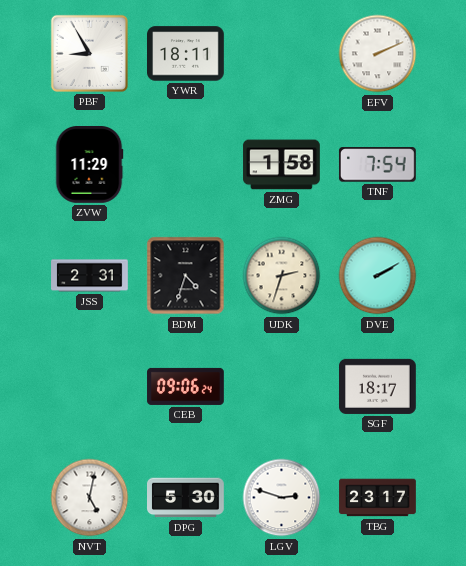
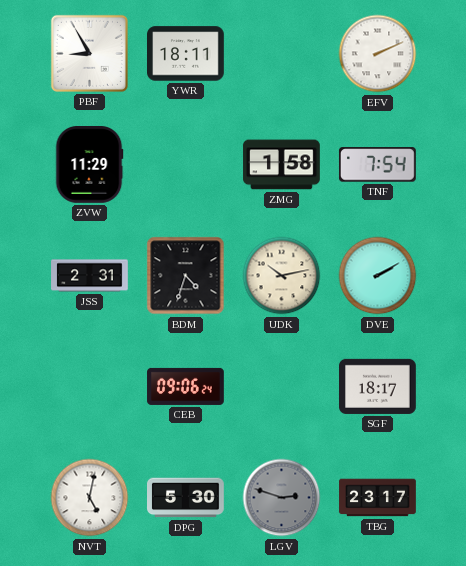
UDK: 2:33 -> 10:13 (282, 276)
LGV dial: white -> grey (282, 498)
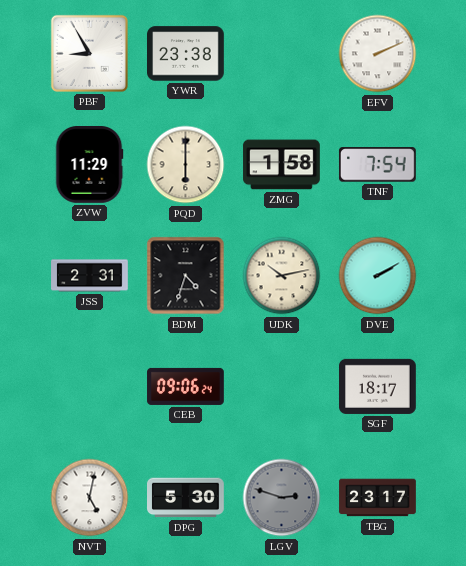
YWR: 18:11 -> 23:38 (186, 54)
PQD: none -> 6:00 (186, 165)
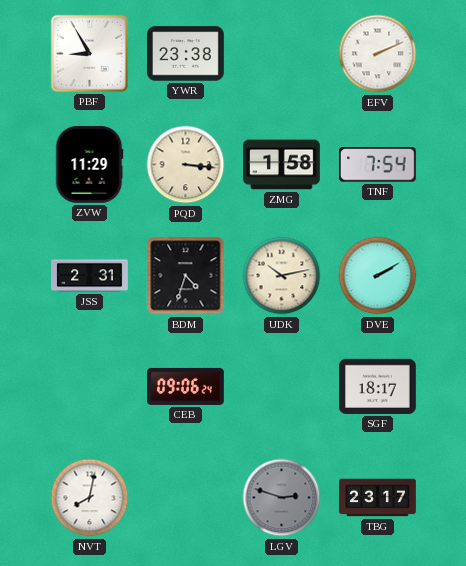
PQD: 6:00 -> 3:16 (186, 165)
NVT: 5:02 -> 8:02 (90, 498)
DPG: 5:30 -> none (186, 498)
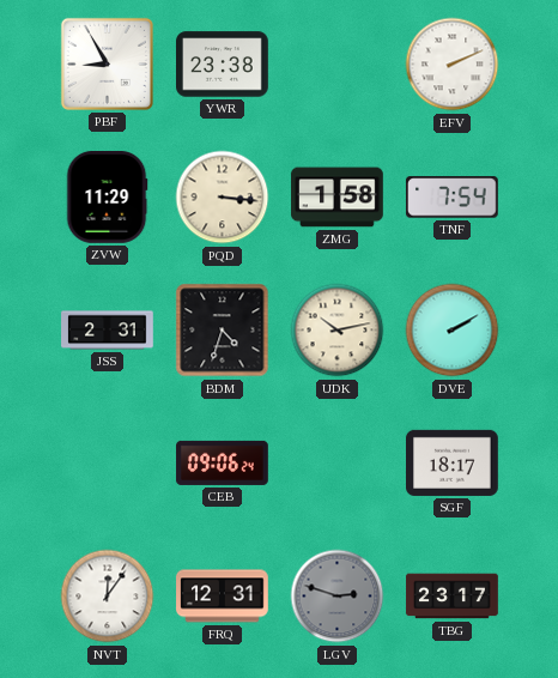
NVT: 8:02 -> 12:06 (108, 597)
FRQ: none -> 12:31 (223, 597)
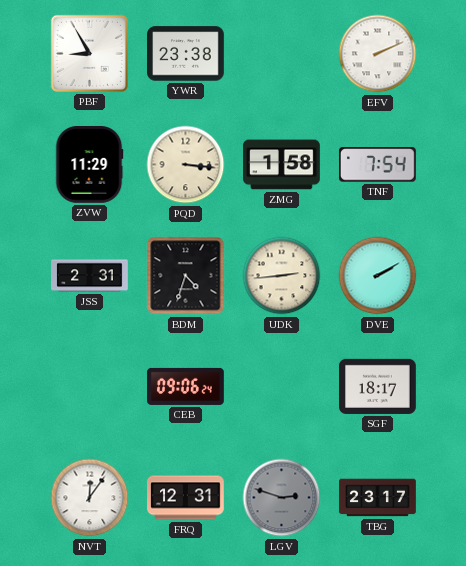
UDK: 10:13 -> 2:44 (282, 276)
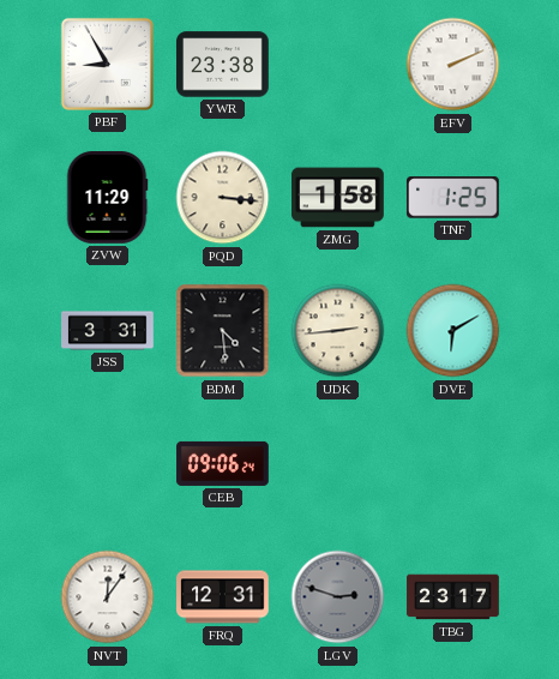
TNF: 7:54 -> 1:25 (452, 198)
JSS: 2:31 -> 3:31 (108, 331)
BDM: 4:33 -> 4:29 (223, 331)
DVE: 2:10 -> 6:10 (453, 331)
SGF: 18:17 -> none (378, 386)
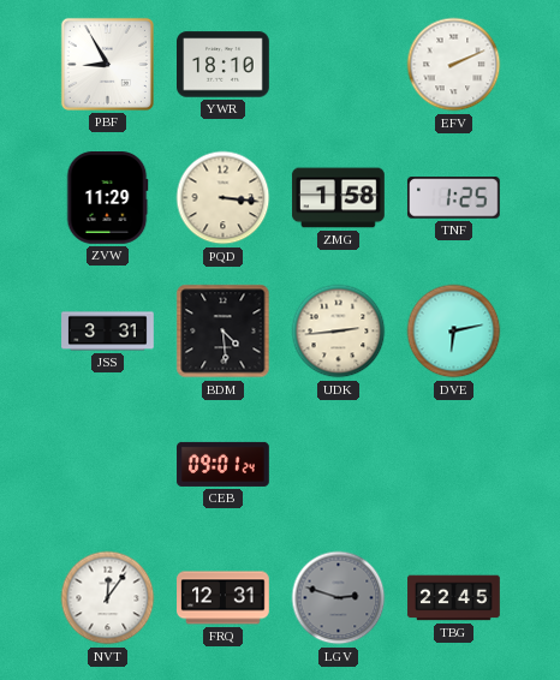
YWR: 23:38 -> 18:10 (224, 65)
DVE: 6:10 -> 6:13 (454, 332)
CEB: 09:06 -> 09:01 (224, 464)
TBG: 23:17 -> 22:45 (454, 598)
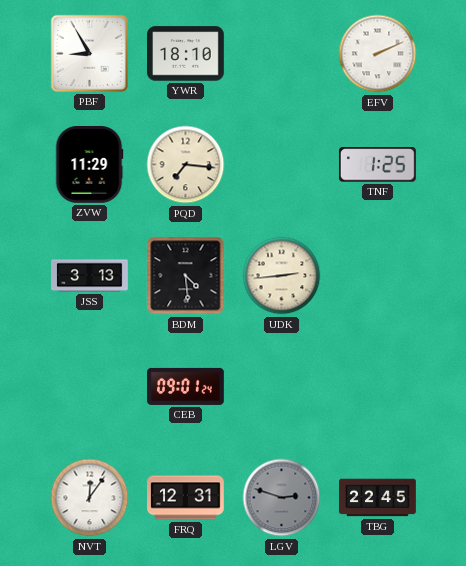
PQD: 3:16 -> 7:16 (186, 165)
ZMG: 1:58 -> none (339, 198)
JSS: 3:31 -> 3:13 (90, 276)
DVE: 6:13 -> none (454, 332)
